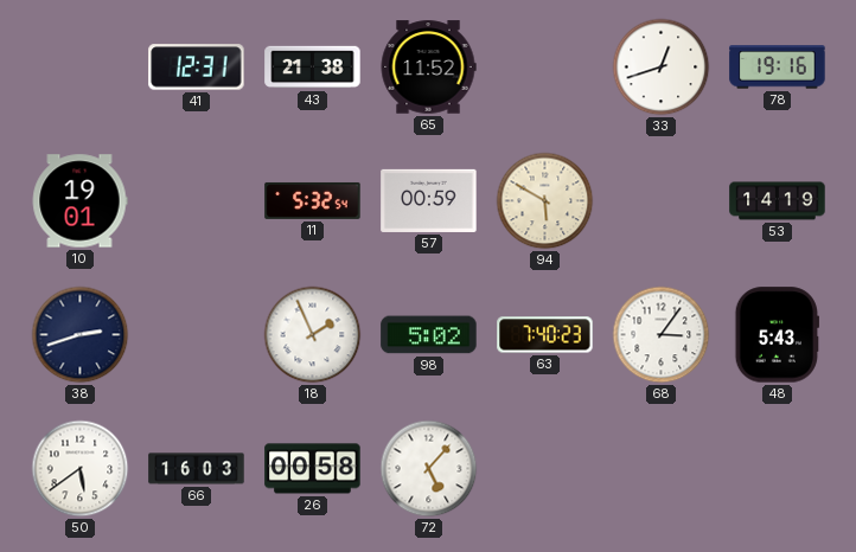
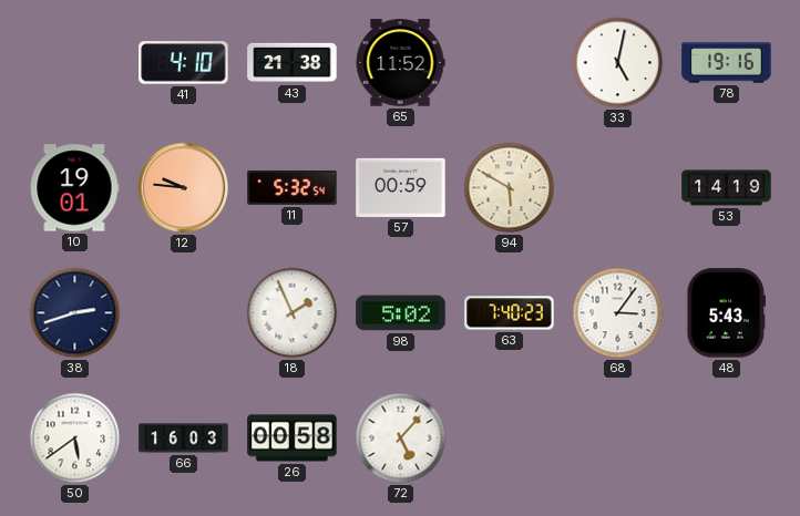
41: 12:31 -> 4:10 (184, 63)
33: 12:42 -> 5:02 (618, 63)
12: none -> 9:46 (184, 188)
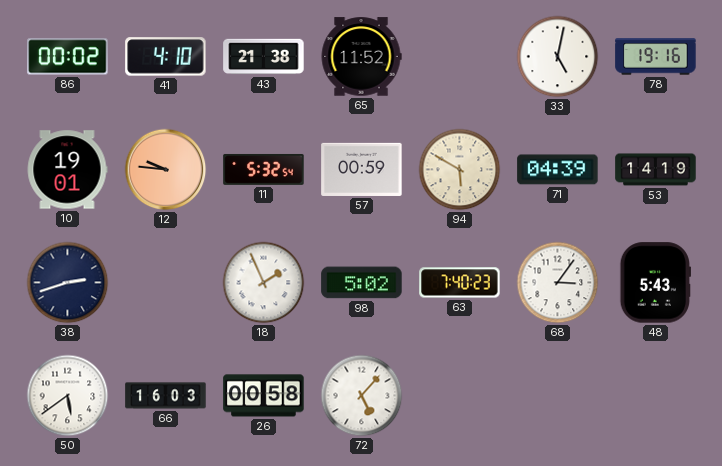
86: none -> 00:02 (68, 57)
71: none -> 04:39 (558, 170)
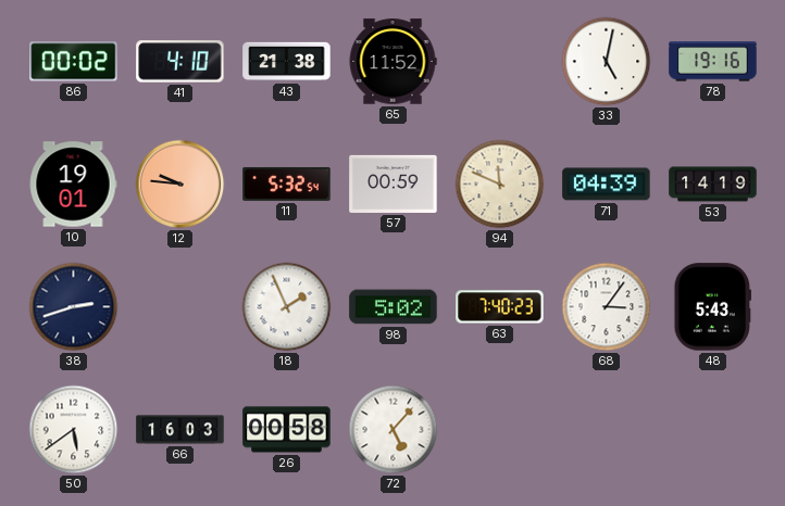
94: 5:50 -> 11:49 (500, 185)
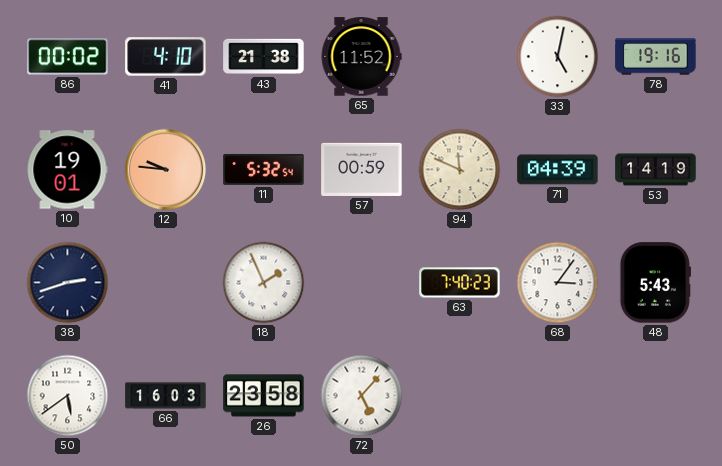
98: 5:02 -> none (394, 307)
26: 00:58 -> 23:58 (264, 396)
